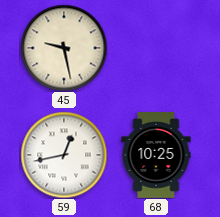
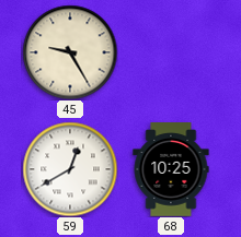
45: 9:28 -> 9:25 (70, 52)
59: 12:43 -> 12:40 (70, 169)
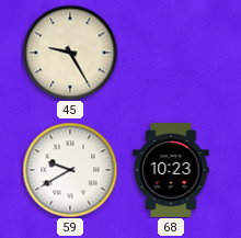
59: 12:40 -> 9:40 (70, 170)
68: 10:25 -> 10:23 (171, 171)
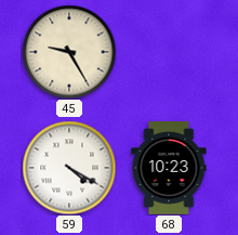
59: 9:40 -> 4:20 (69, 168)
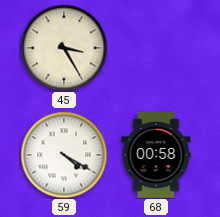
45: 9:25 -> 3:25 (64, 48)
68: 10:23 -> 00:58 (156, 156)
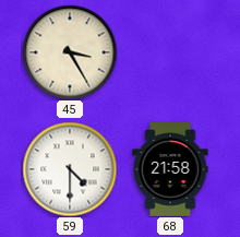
59: 4:20 -> 4:30 (70, 169)
68: 00:58 -> 21:58 (170, 170)
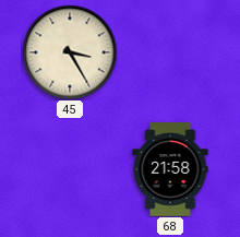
59: 4:30 -> none (70, 169)
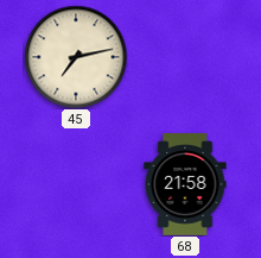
45: 3:25 -> 7:13 (76, 57)
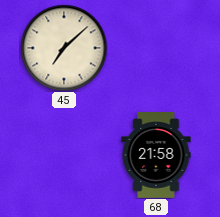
45: 7:13 -> 7:08 (64, 48)
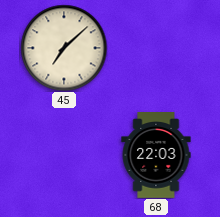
68: 21:58 -> 22:03 (156, 156)
